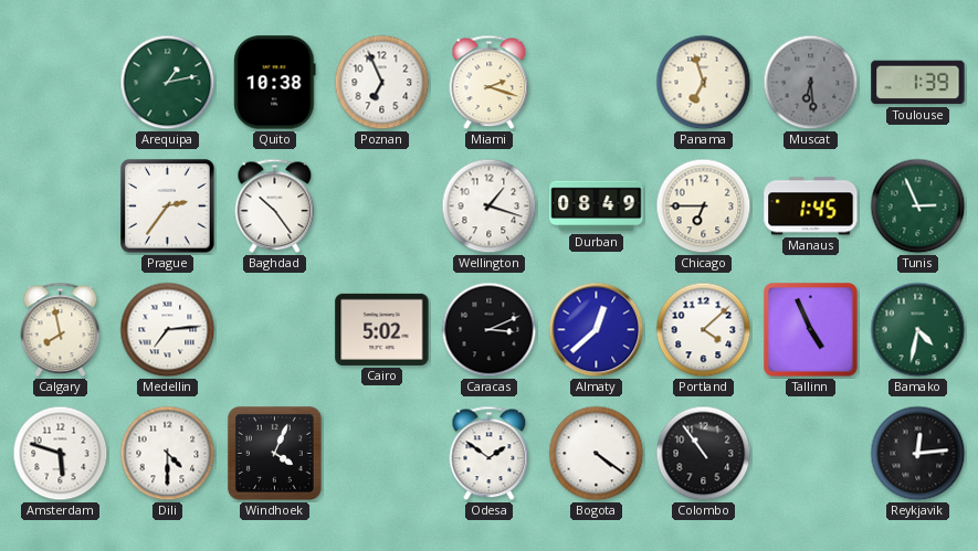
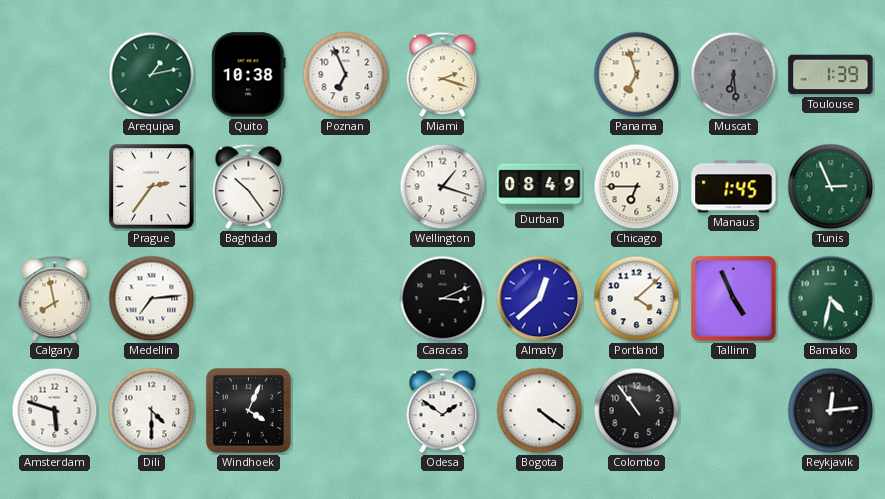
Cairo: 5:02 -> none (382, 329)
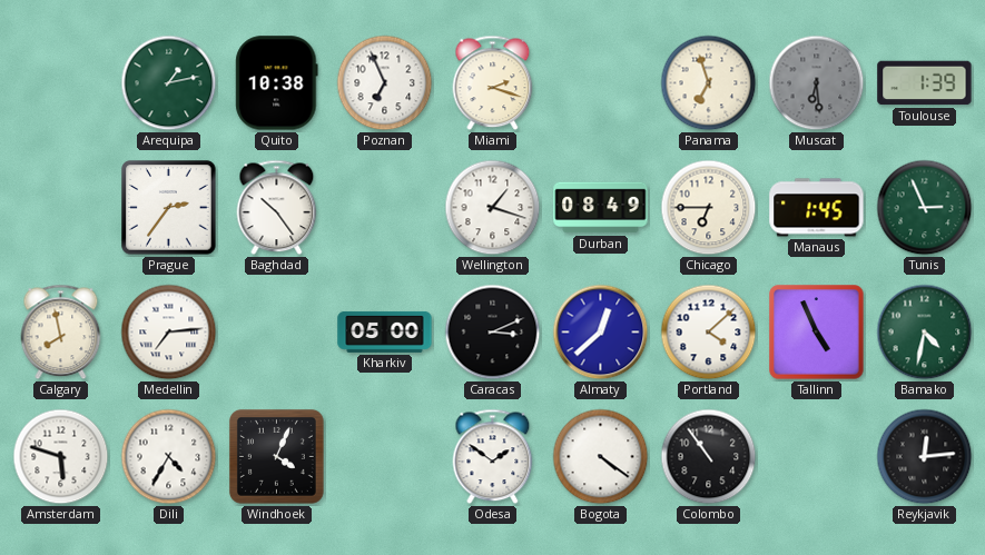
Kharkiv: none -> 05:00 (385, 333)
Dili: 4:30 -> 4:35 (169, 457)
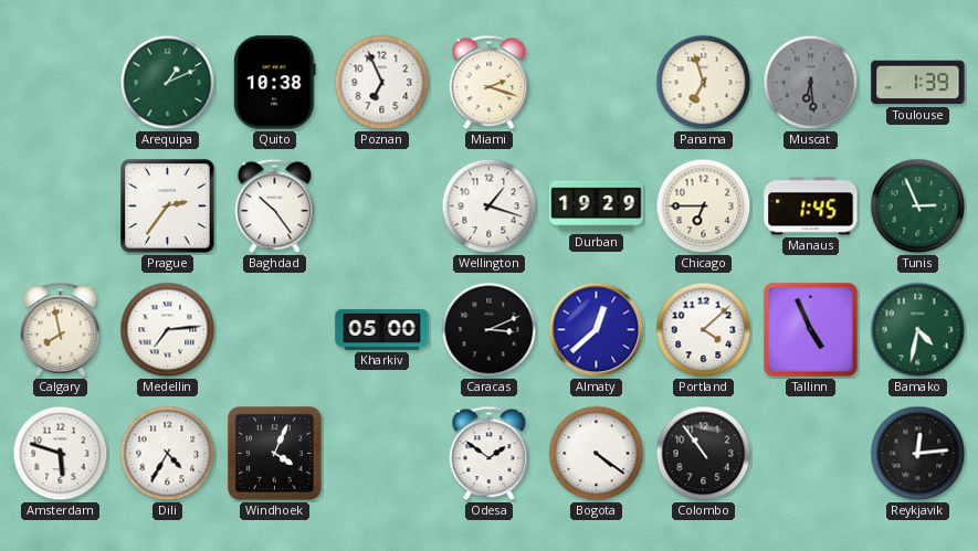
Arequipa: 1:13 -> 1:11 (168, 83)
Durban: 08:49 -> 19:29 (597, 206)
